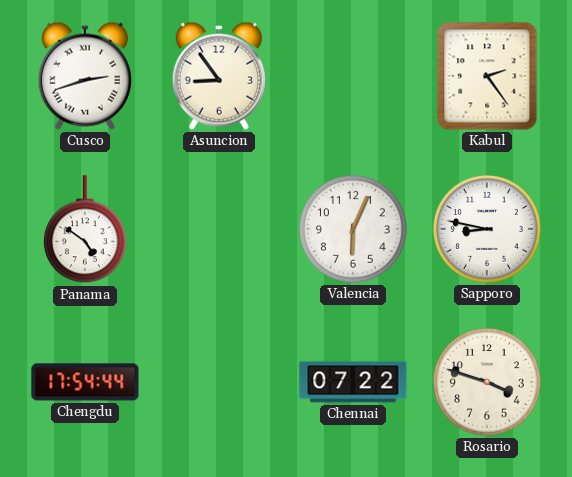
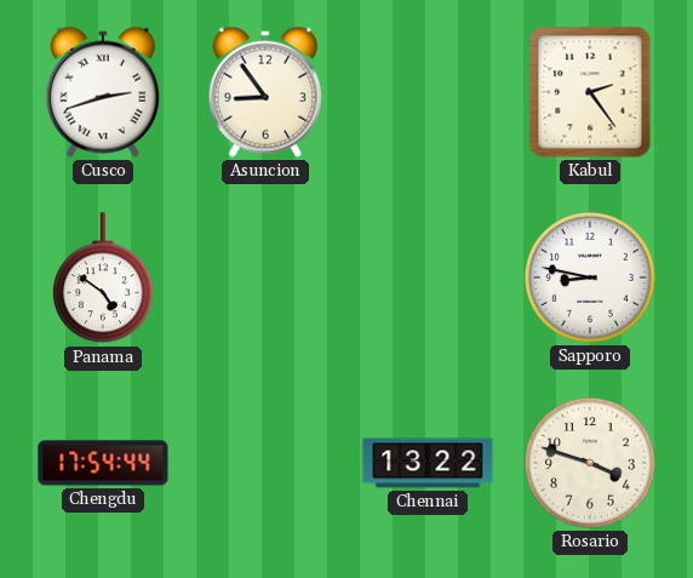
Valencia: 6:04 -> none (353, 229)
Chennai: 07:22 -> 13:22 (428, 463)
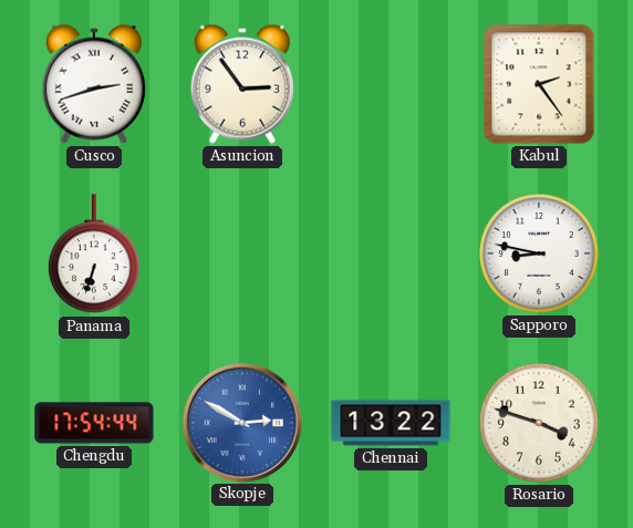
Asuncion: 8:54 -> 2:54 (242, 84)
Panama: 4:51 -> 6:33 (94, 255)
Skopje: none -> 2:50 (241, 422)
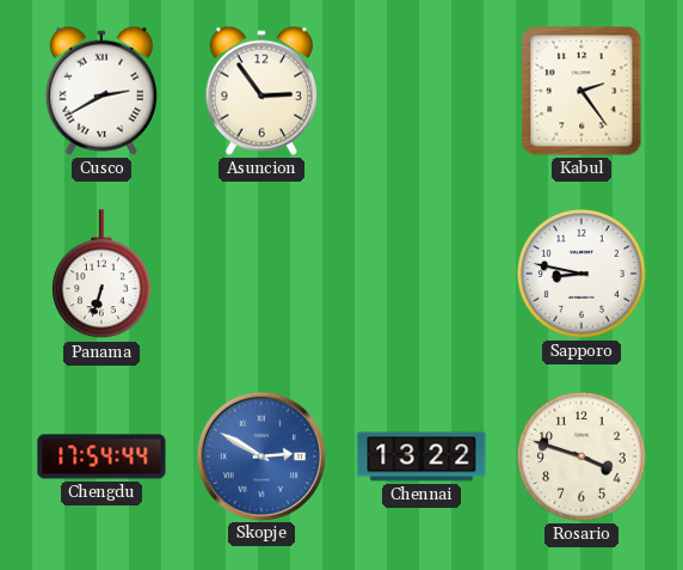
Cusco: 2:42 -> 2:40 (101, 91)
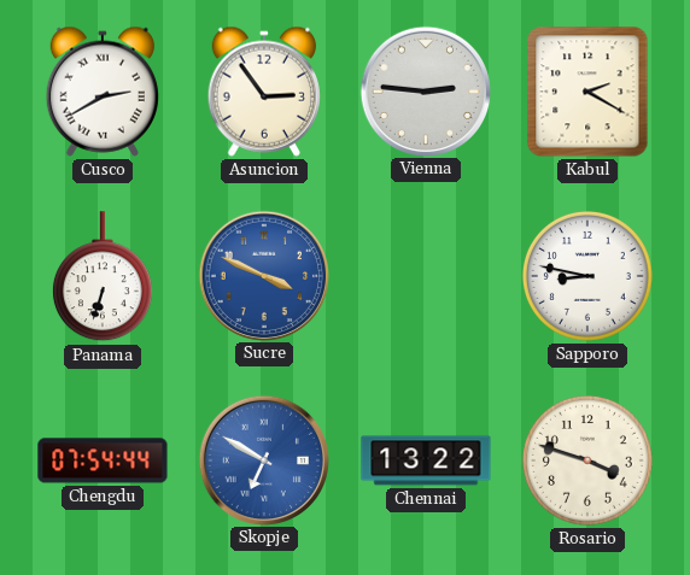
Vienna: none -> 2:46 (425, 90)
Kabul: 2:24 -> 2:20 (587, 92)
Sucre: none -> 3:49 (263, 275)
Chengdu: 17:54 -> 07:54 (103, 460)
Skopje: 2:50 -> 6:50 (263, 459)
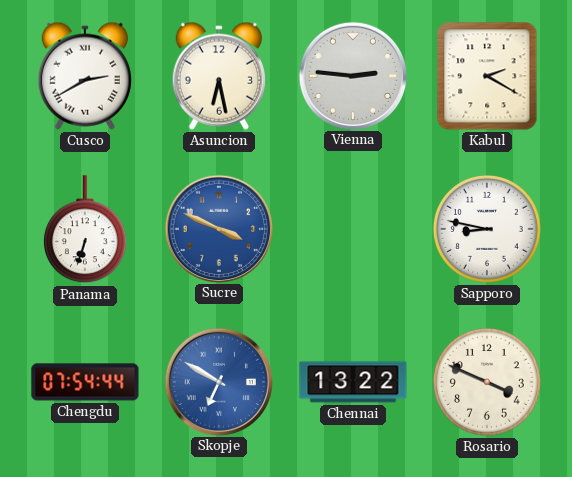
Asuncion: 2:54 -> 6:28 (219, 76)
Rosario: 3:48 -> 3:49 (487, 382)
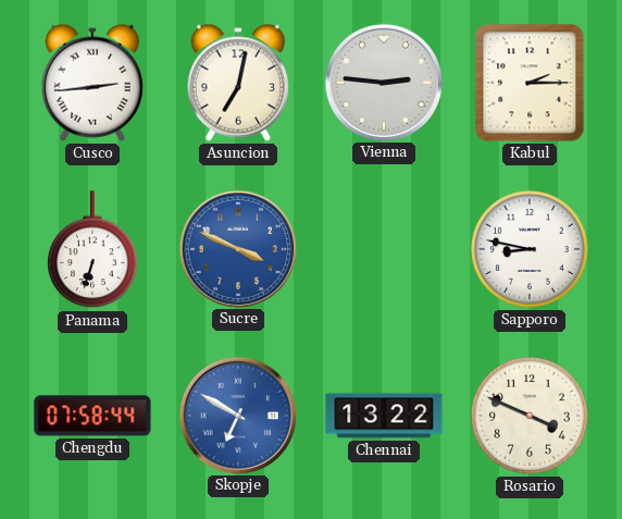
Cusco: 2:40 -> 2:44 (92, 83)
Asuncion: 6:28 -> 7:02 (238, 83)
Kabul: 2:20 -> 2:15 (530, 83)
Chengdu: 07:54 -> 07:58 (92, 416)
